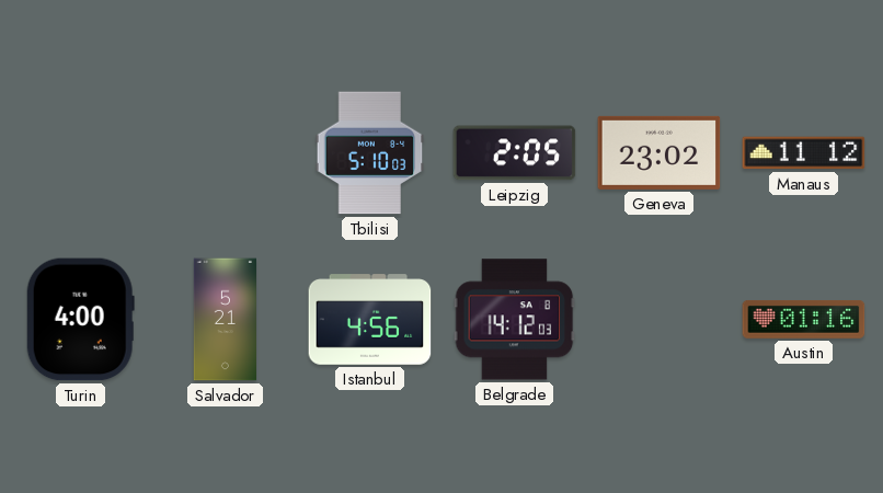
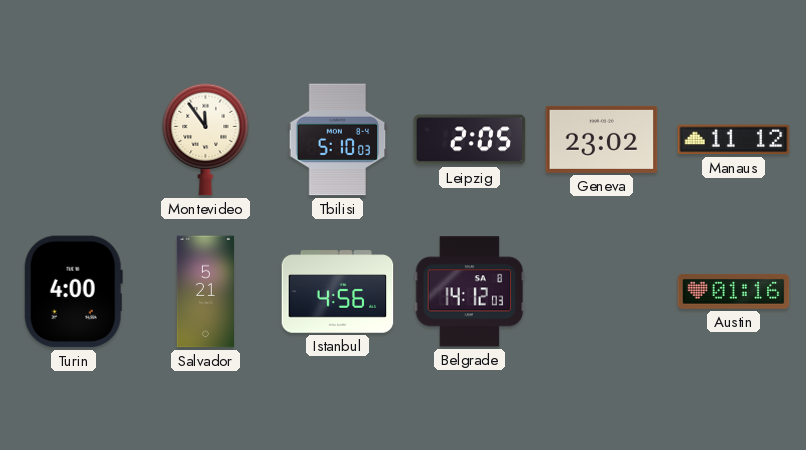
Montevideo: none -> 11:54 (206, 139)
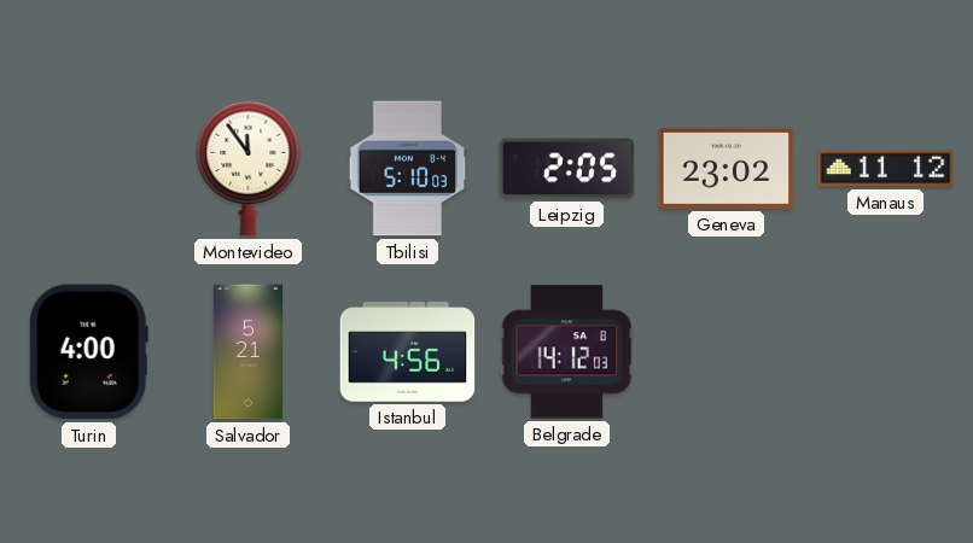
Austin: 01:16 -> none (734, 291)
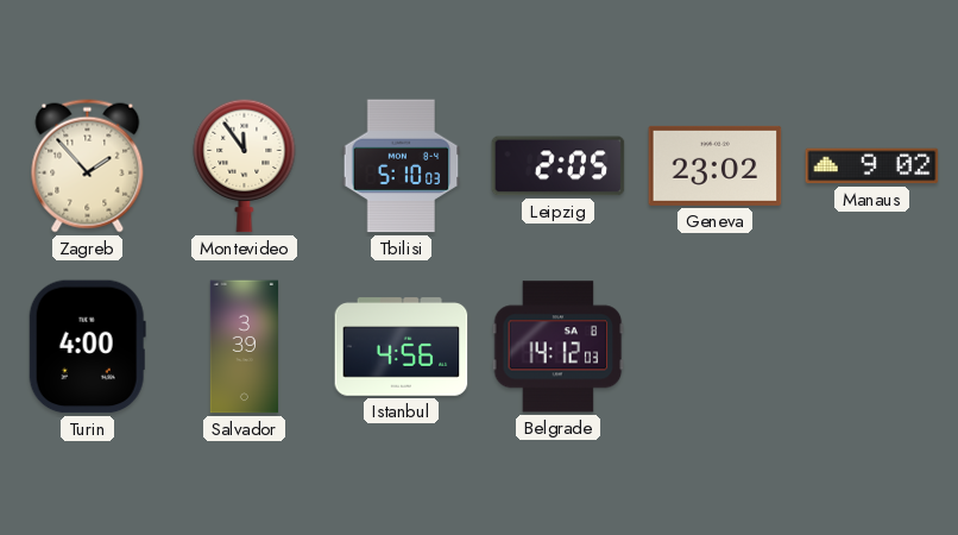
Zagreb: none -> 1:53 (88, 166)
Manaus: 11:12 -> 9:02 (872, 166)
Salvador: 5:21 -> 3:39 (244, 347)
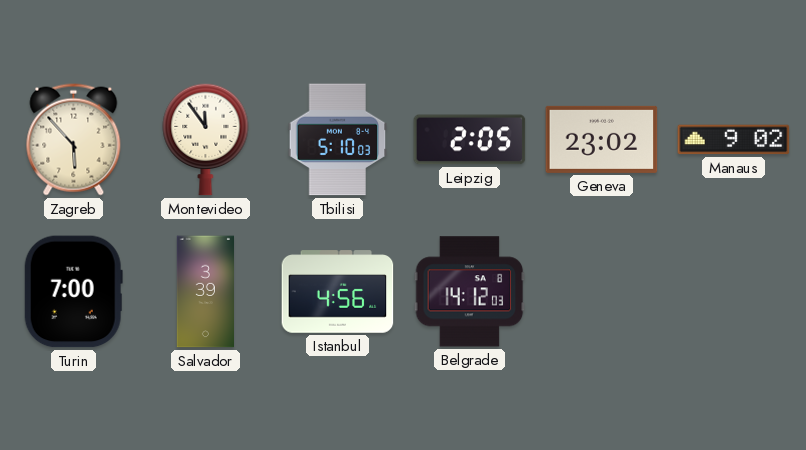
Zagreb: 1:53 -> 5:53 (74, 140)
Turin: 4:00 -> 7:00 (73, 292)
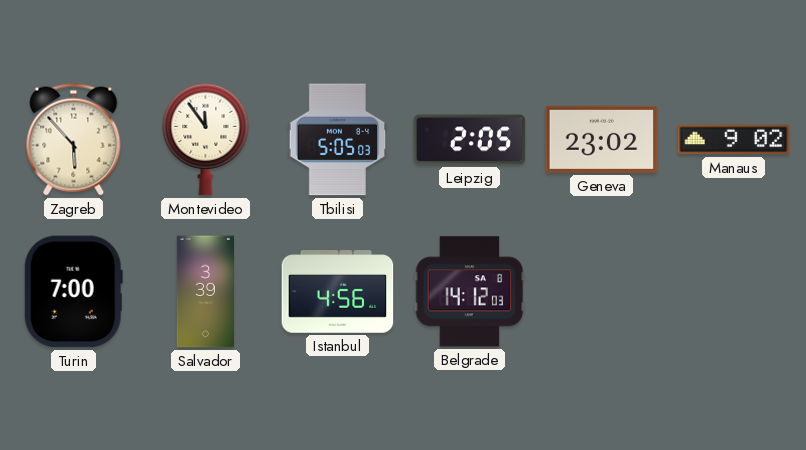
Tbilisi: 5:10 -> 5:05 (338, 140)
